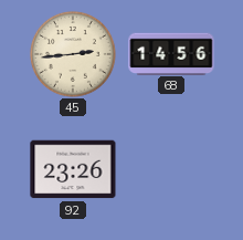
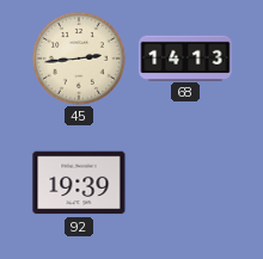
68: 14:56 -> 14:13 (185, 57)
92: 23:26 -> 19:39 (79, 183)
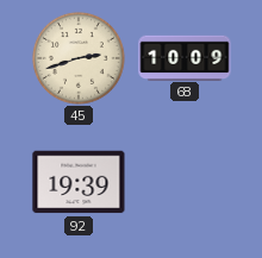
45: 2:44 -> 2:42 (79, 58)
68: 14:13 -> 10:09 (185, 57)
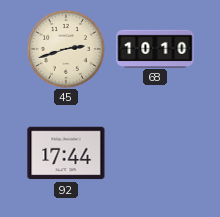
68: 10:09 -> 10:10 (155, 48)
92: 19:39 -> 17:44 (66, 153)
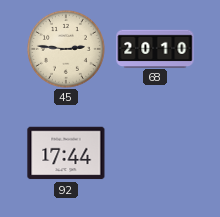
45: 2:42 -> 2:46 (66, 49)
68: 10:10 -> 20:10 (155, 48)
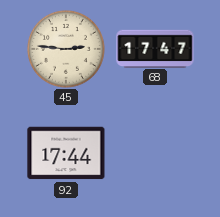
68: 20:10 -> 17:47 (155, 48)
